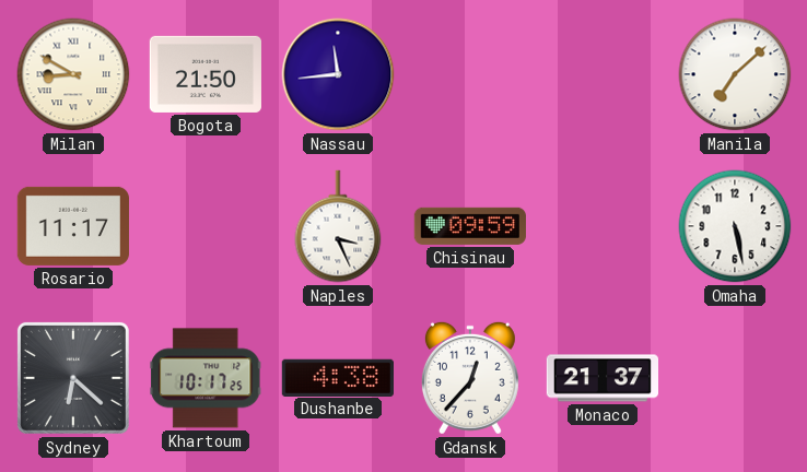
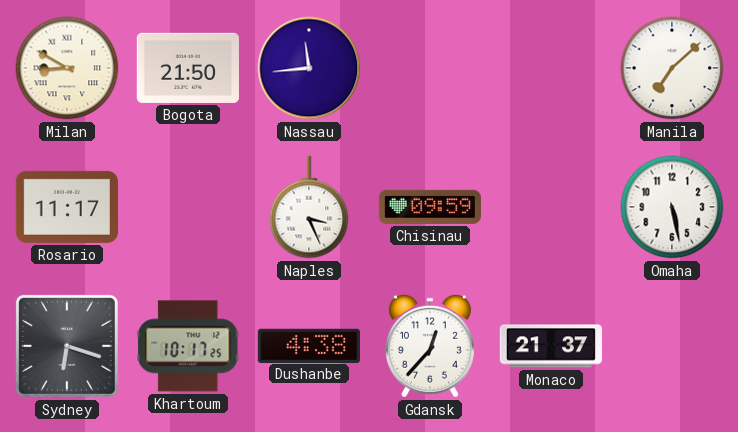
Sydney: 6:22 -> 6:18 (67, 346)
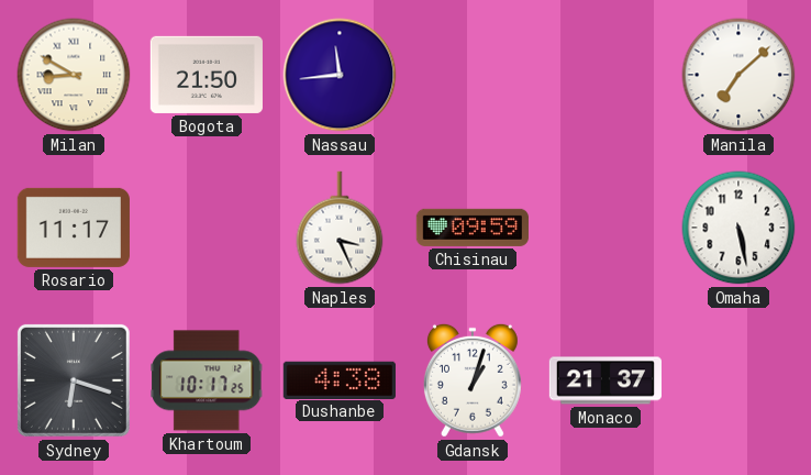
Gdansk: 12:37 -> 1:03 (473, 380)
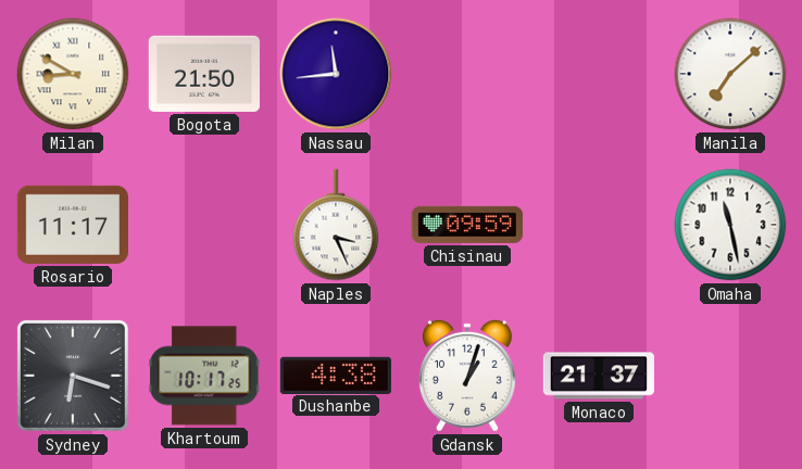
Omaha: 5:28 -> 11:28 (730, 225)
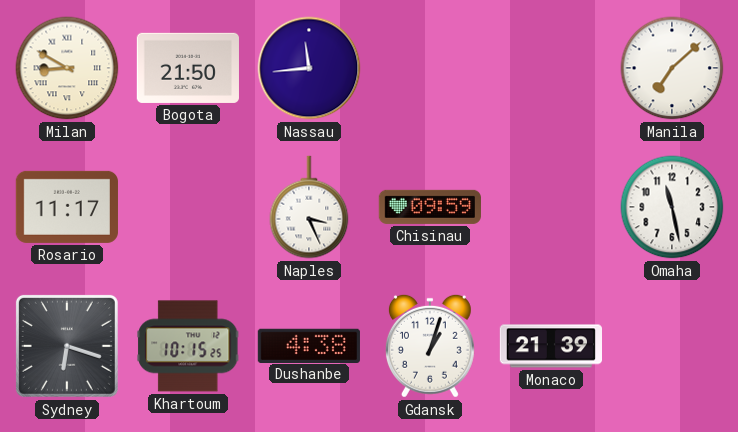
Khartoum: 10:17 -> 10:15 (188, 346)
Monaco: 21:37 -> 21:39 (550, 346)
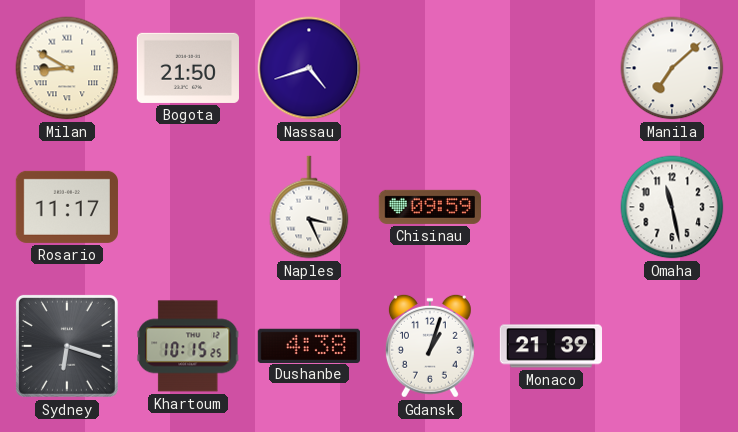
Nassau: 11:44 -> 4:42 (309, 68)
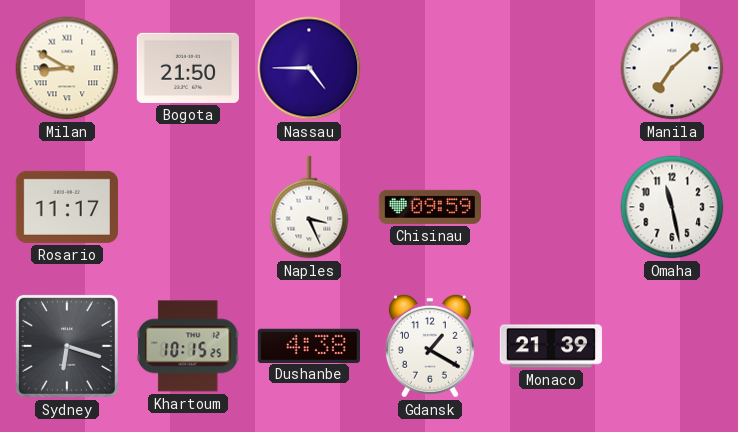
Nassau: 4:42 -> 4:45 (309, 68)
Gdansk: 1:03 -> 1:20 (430, 346)
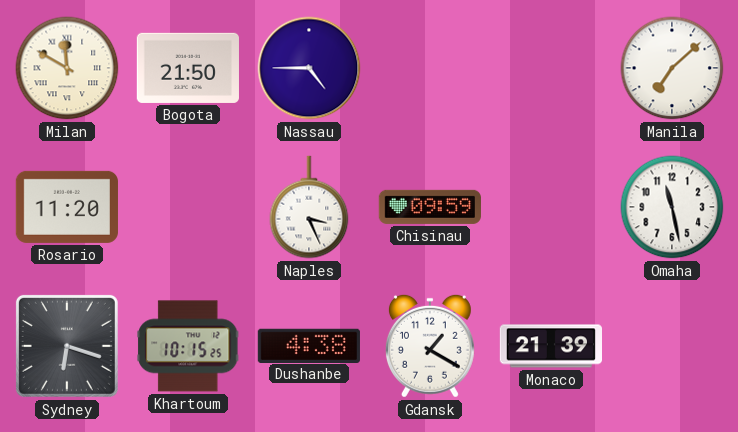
Milan: 8:50 -> 11:50 (67, 68)
Rosario: 11:17 -> 11:20 (67, 207)
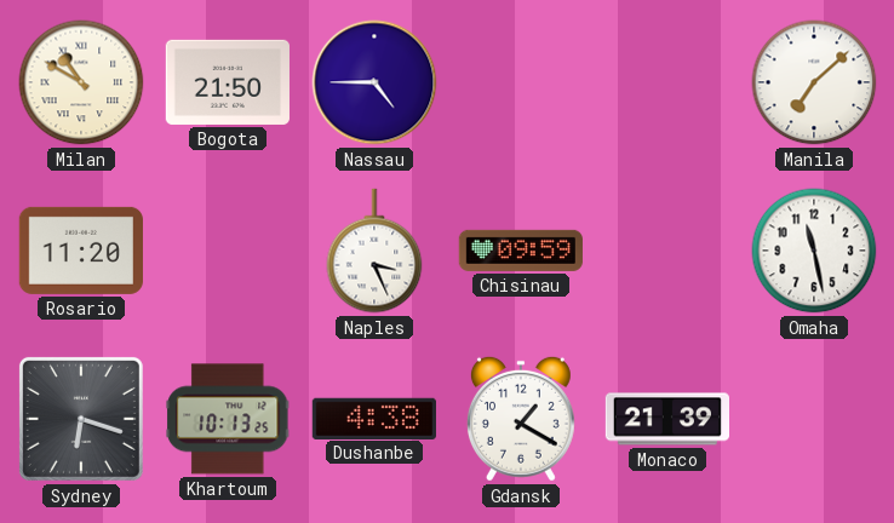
Milan: 11:50 -> 10:50 (81, 82)
Khartoum: 10:15 -> 10:13 (228, 419)
